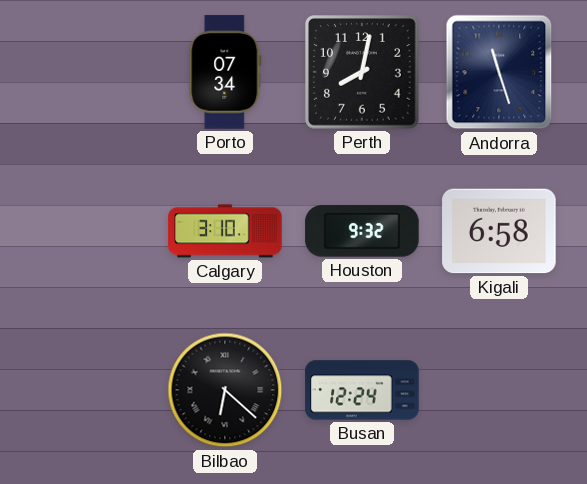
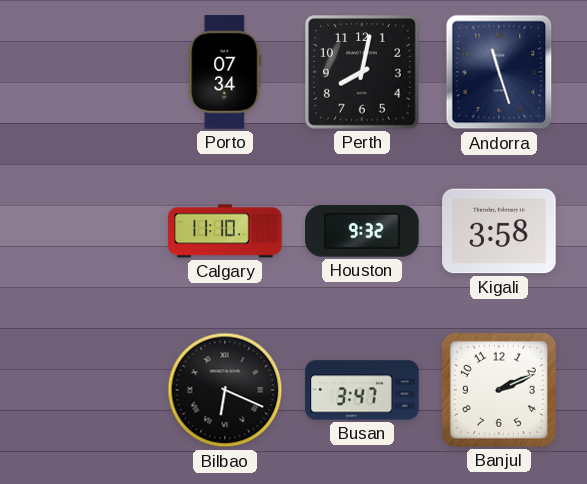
Calgary: 3:10 -> 11:10 (225, 231)
Kigali: 6:58 -> 3:58 (499, 231)
Bilbao: 6:22 -> 6:19 (225, 390)
Busan: 12:24 -> 3:47 (362, 390)
Banjul: none -> 2:11 (499, 390)
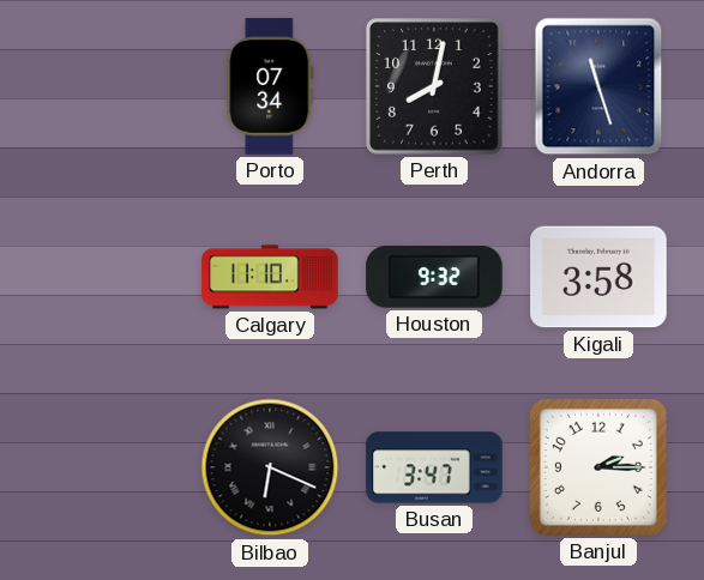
Banjul: 2:11 -> 2:15 (598, 467)
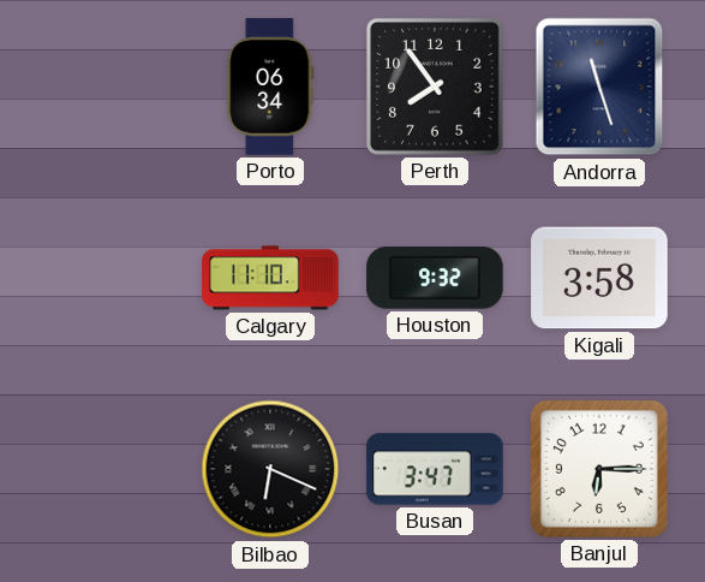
Porto: 07:34 -> 06:34 (270, 87)
Perth: 8:02 -> 7:54 (435, 87)
Banjul: 2:15 -> 6:15 (599, 469)
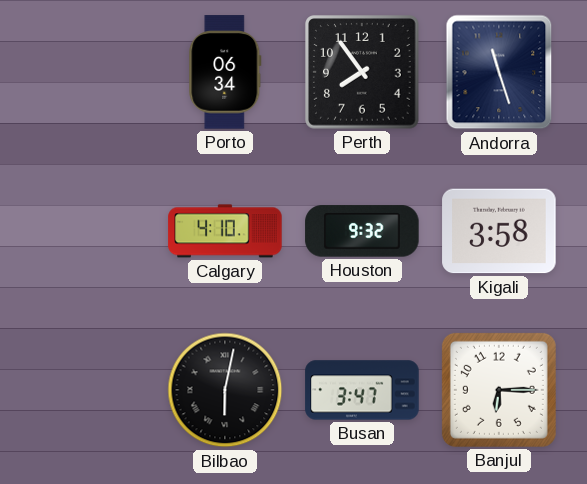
Calgary: 11:10 -> 4:10 (225, 231)
Bilbao: 6:19 -> 6:02 (225, 390)
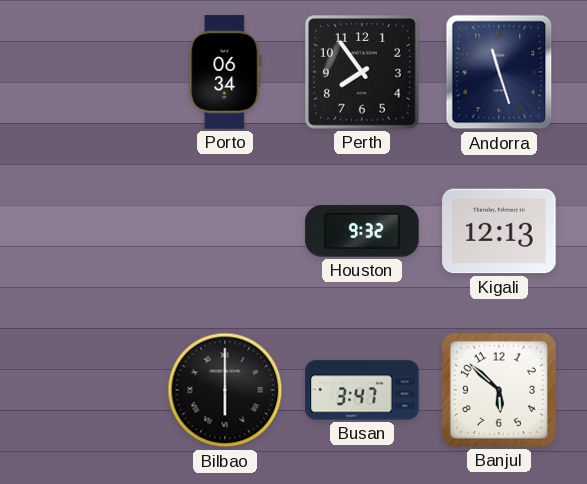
Calgary: 4:10 -> none (225, 231)
Kigali: 3:58 -> 12:13 (499, 231)
Bilbao: 6:02 -> 6:00 (225, 390)
Banjul: 6:15 -> 5:52 (499, 390)
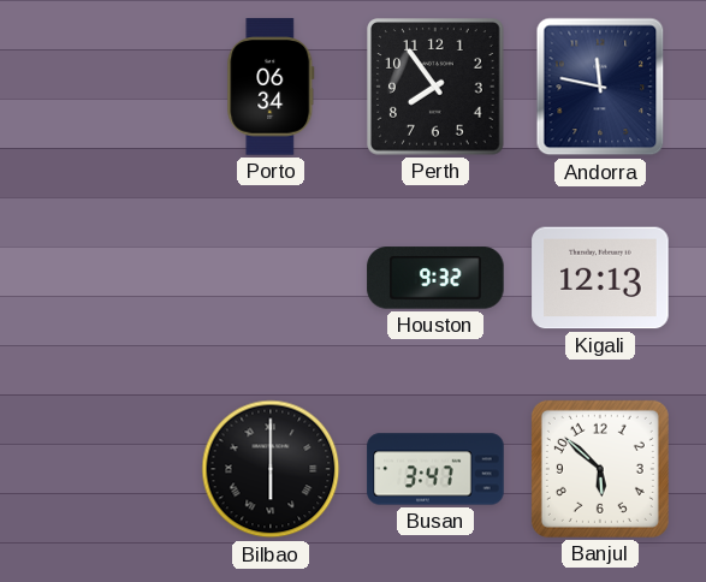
Andorra: 11:27 -> 11:47 (600, 87)
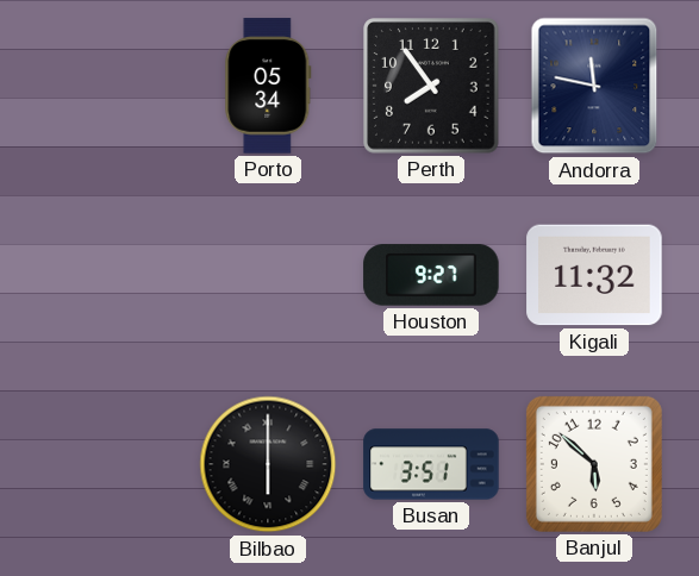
Porto: 06:34 -> 05:34 (268, 86)
Houston: 9:32 -> 9:27 (431, 275)
Kigali: 12:13 -> 11:32 (594, 275)
Busan: 3:47 -> 3:51 (431, 464)
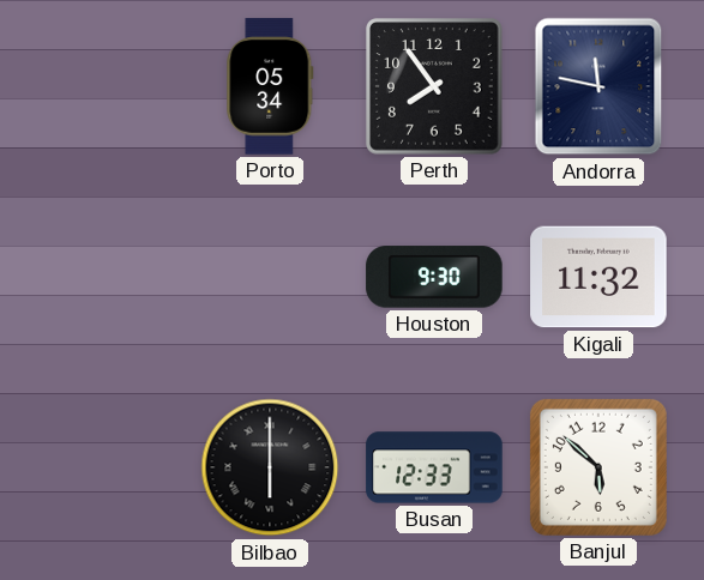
Houston: 9:27 -> 9:30 (434, 277)
Busan: 3:51 -> 12:33 (434, 467)
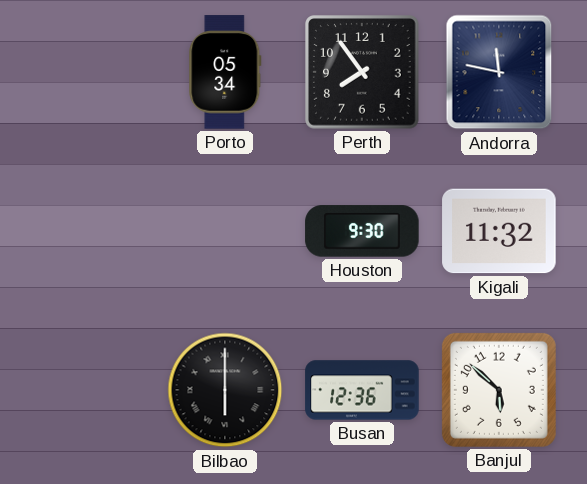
Busan: 12:33 -> 12:36 (362, 390)
